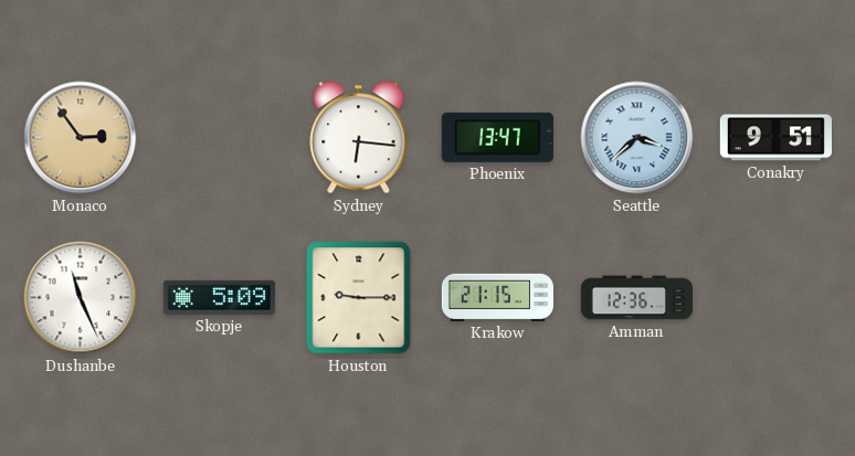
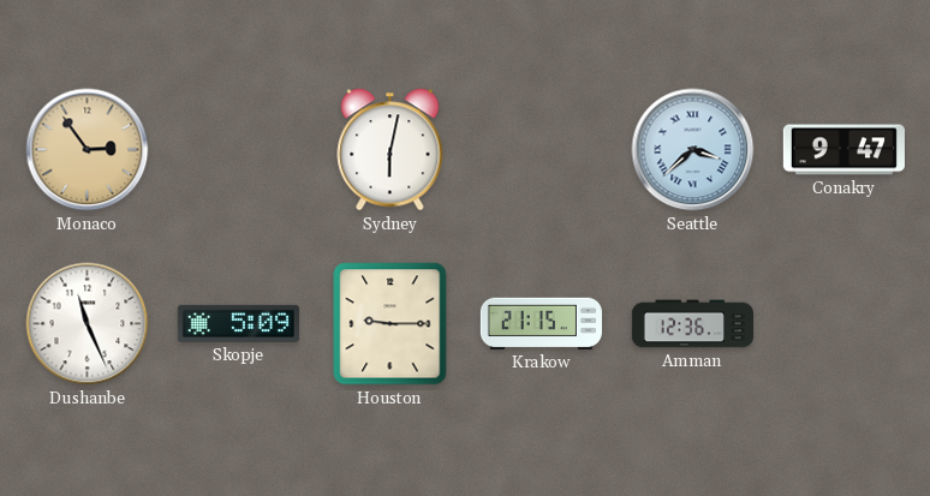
Sydney: 6:16 -> 6:02 (391, 150)
Phoenix: 13:47 -> none (497, 137)
Conakry: 9:51 -> 9:47 (843, 150)
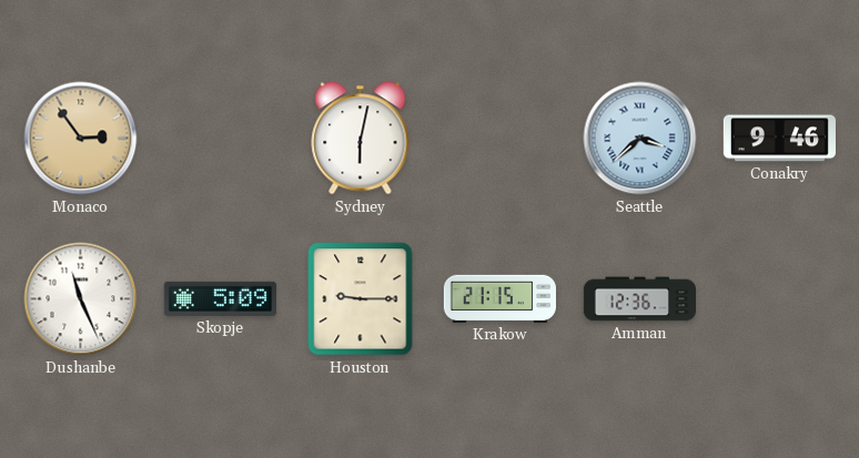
Conakry: 9:47 -> 9:46 (779, 139)
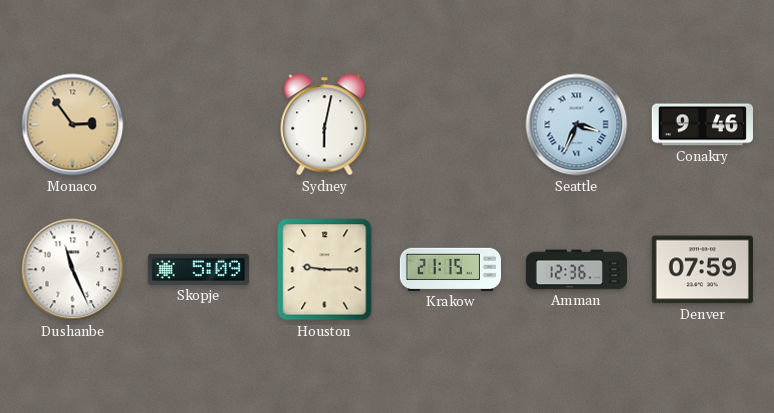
Seattle: 3:38 -> 3:34 (577, 125)
Denver: none -> 07:59 (702, 270)
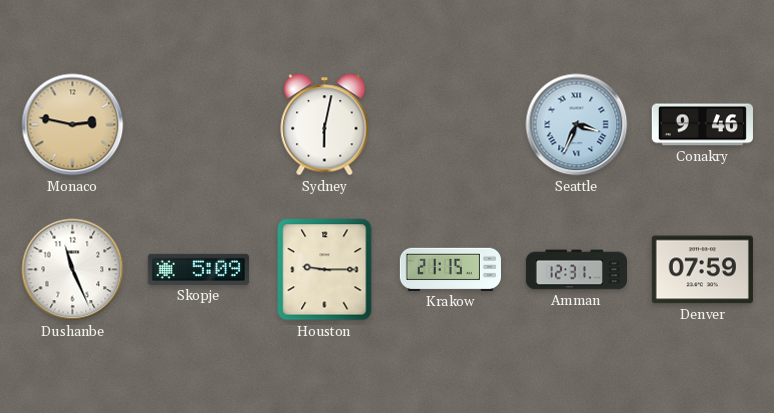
Monaco: 2:54 -> 2:47 (73, 125)
Amman: 12:36 -> 12:31 (576, 270)
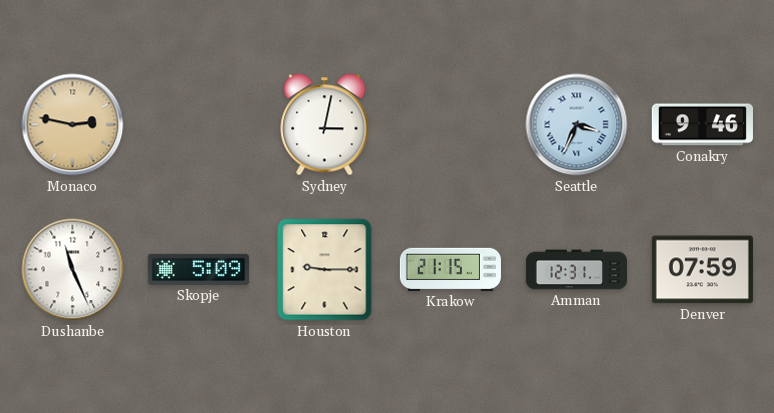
Sydney: 6:02 -> 3:02 (325, 125)
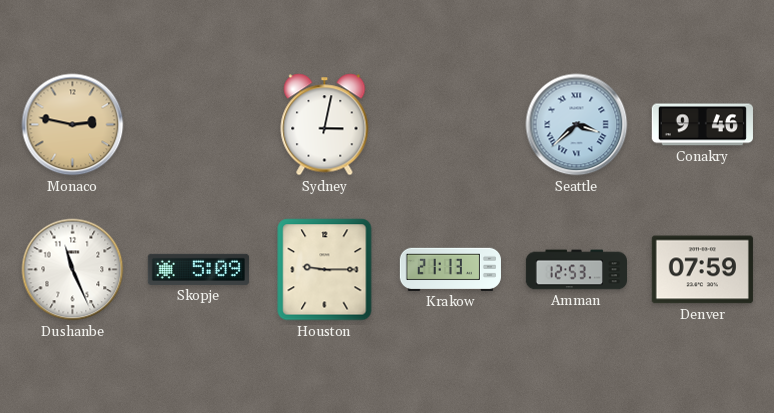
Seattle: 3:34 -> 3:38 (577, 125)
Krakow: 21:15 -> 21:13 (450, 269)
Amman: 12:31 -> 12:53 (576, 270)
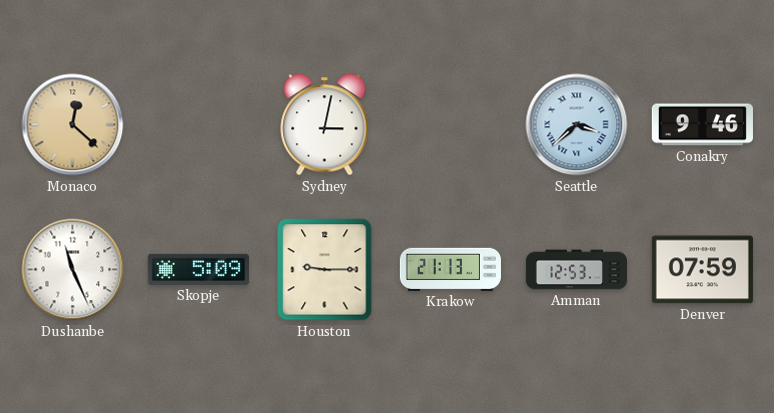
Monaco: 2:47 -> 12:22 (73, 125)
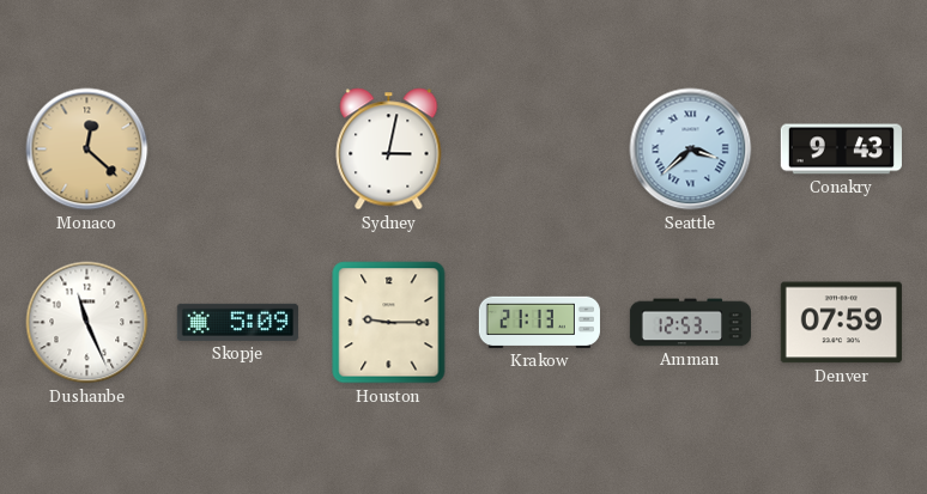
Conakry: 9:46 -> 9:43 (841, 150)
